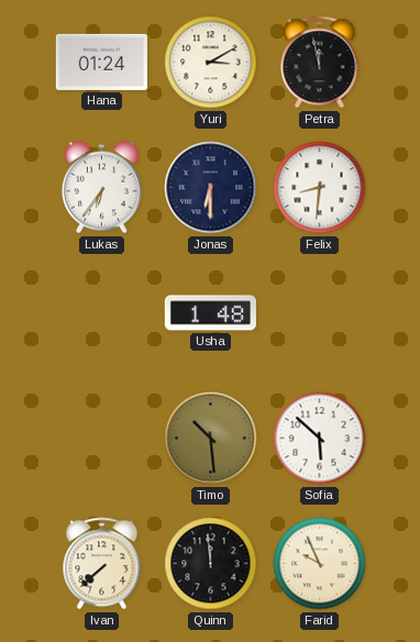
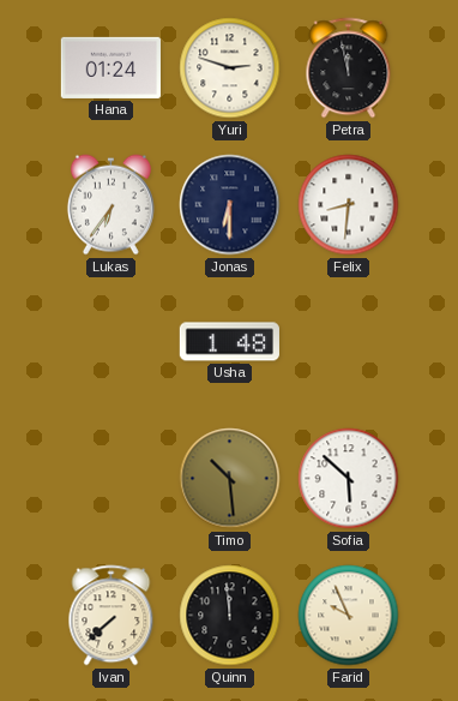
Yuri: 3:10 -> 2:48 (230, 68)
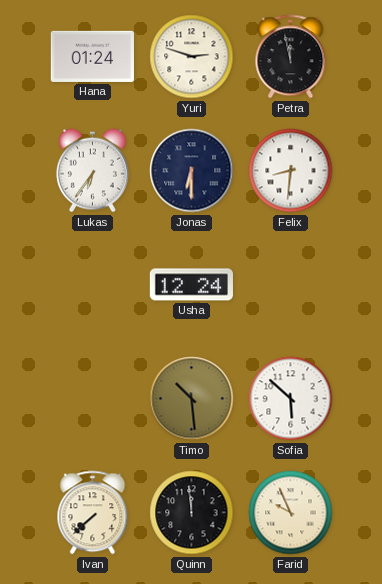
Usha: 1:48 -> 12:24 (191, 285)
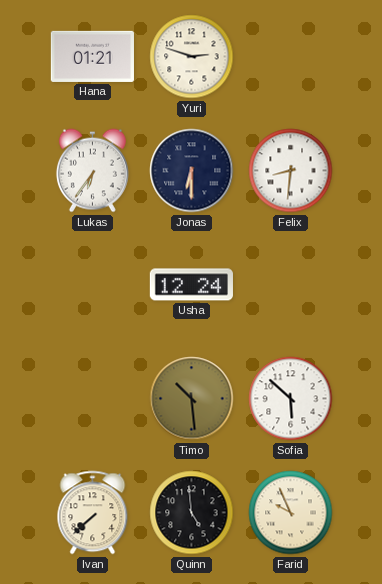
Hana: 01:24 -> 01:21 (92, 56)
Petra: 11:58 -> none (291, 57)
Quinn: 11:59 -> 4:59 (192, 513)
